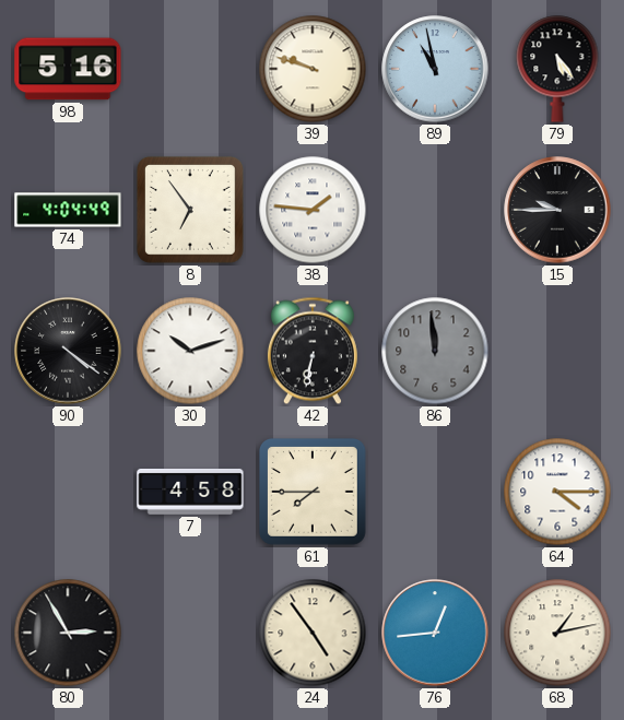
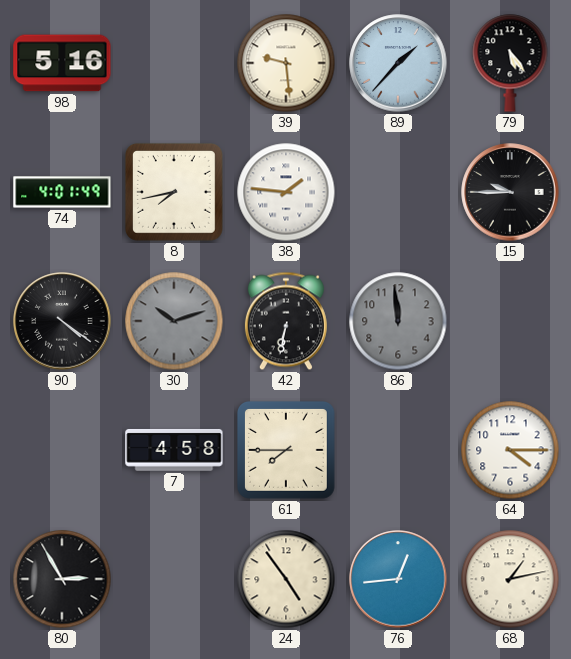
39: 9:48 -> 9:29 (286, 63)
89: 10:58 -> 1:37 (398, 63)
74: 4:04 -> 4:01 (62, 192)
8: 6:54 -> 7:43 (174, 192)
30 dial: white -> grey (174, 321)
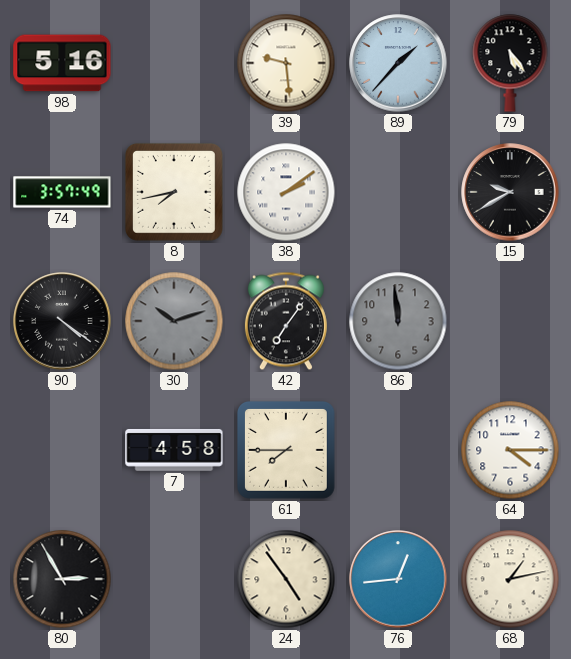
74: 4:01 -> 3:57 (62, 192)
38: 1:46 -> 2:09 (286, 192)
15: 9:45 -> 9:40 (510, 192)
42: 6:32 -> 7:06 (286, 321)
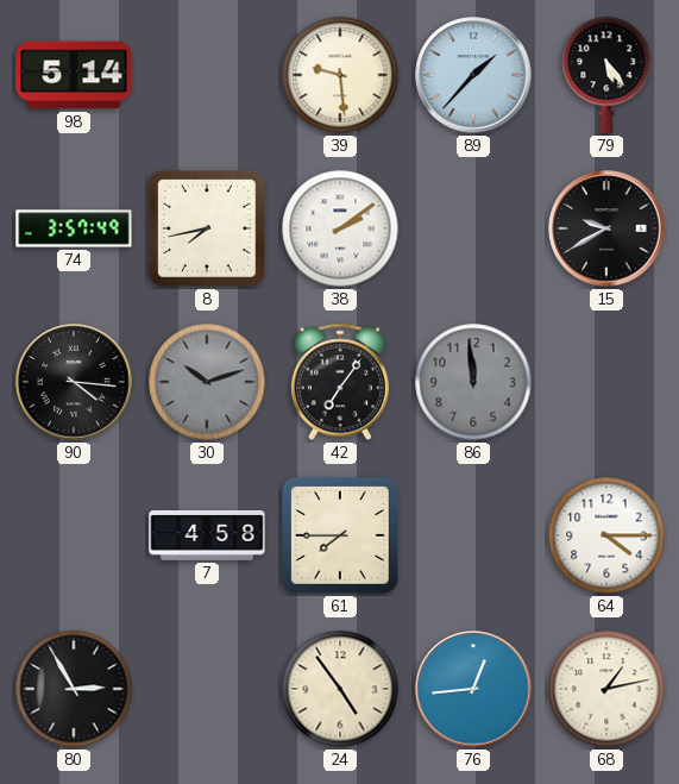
98: 5:16 -> 5:14 (74, 75)
90: 4:21 -> 4:16 (74, 382)
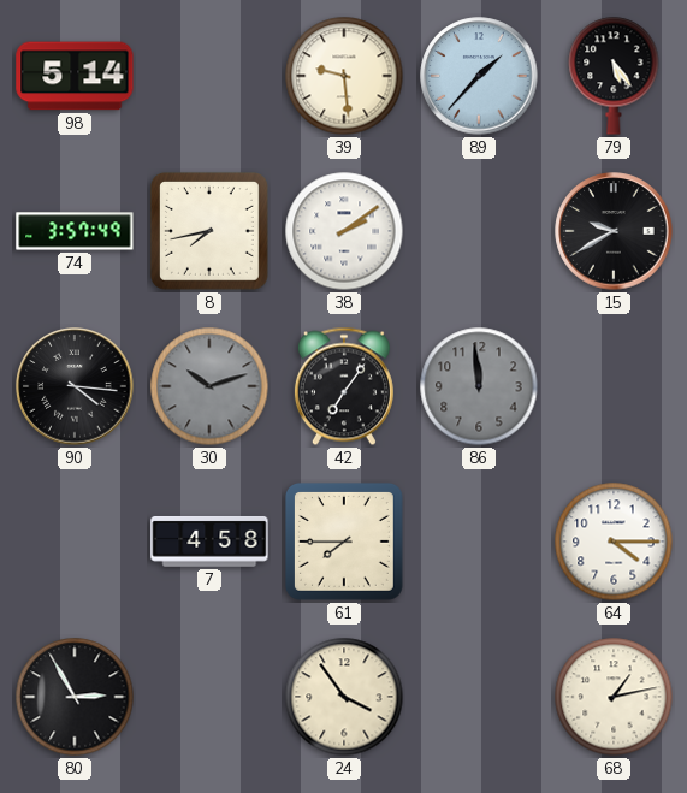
24: 4:54 -> 3:54 (344, 697)
76: 12:44 -> none (473, 689)
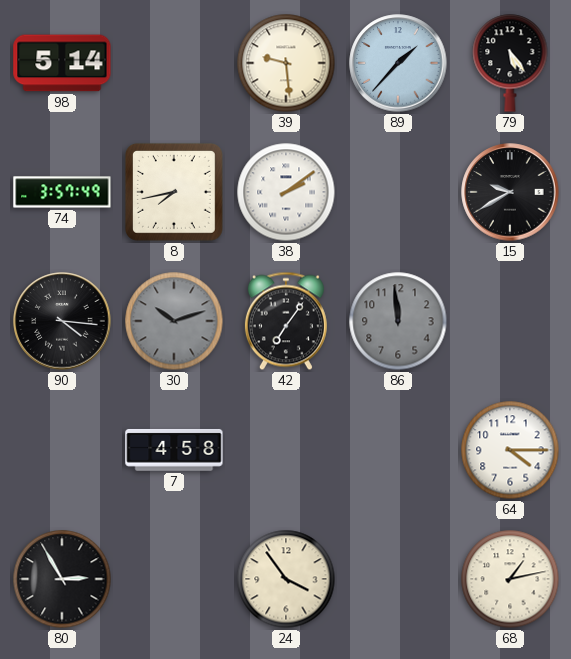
61: 7:45 -> none (344, 542)
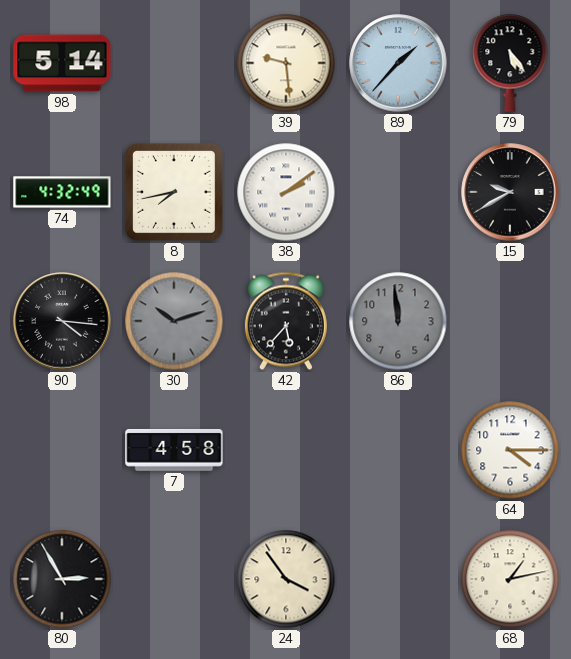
74: 3:57 -> 4:32 (62, 192)
42: 7:06 -> 5:37 (286, 321)
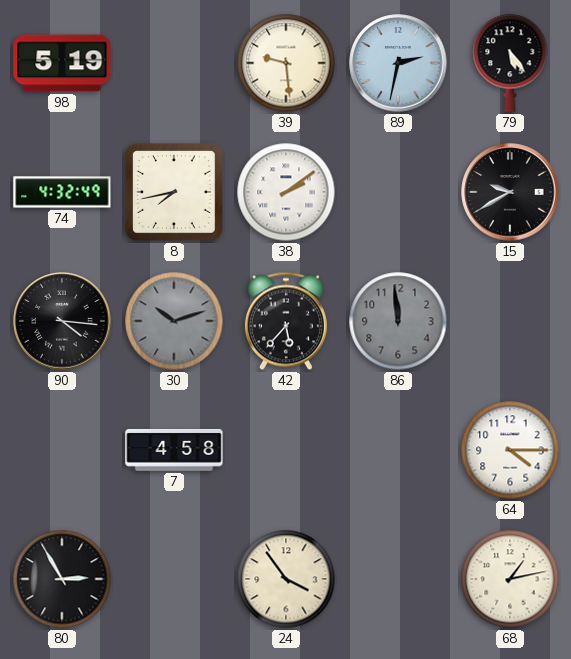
98: 5:14 -> 5:19 (62, 63)
89: 1:37 -> 2:32 (398, 63)
